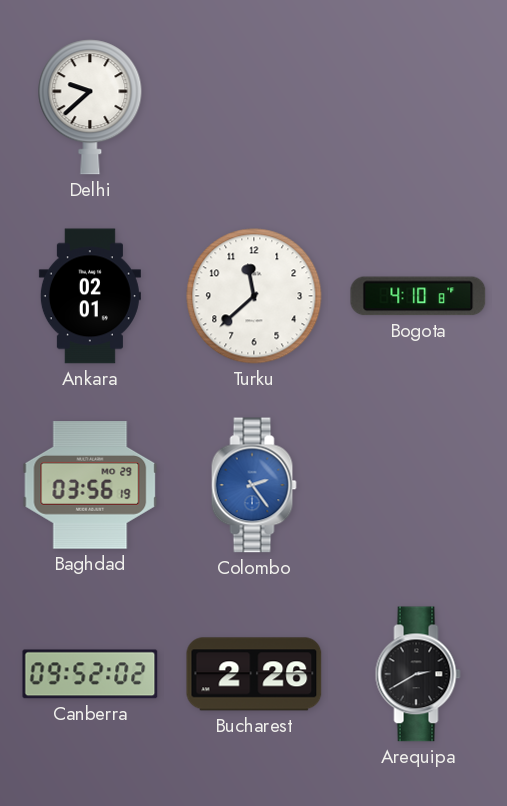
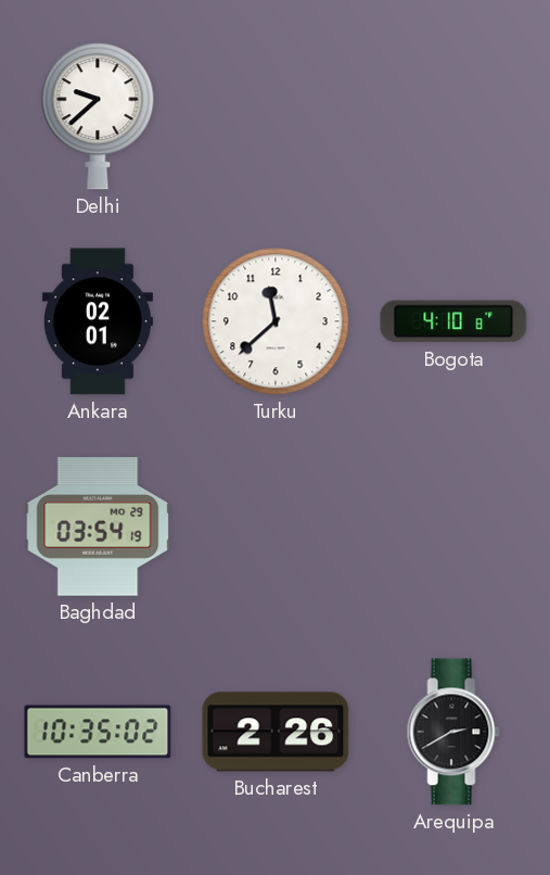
Baghdad: 03:56 -> 03:54 (98, 527)
Colombo: 2:24 -> none (254, 485)
Canberra: 09:52 -> 10:35 (98, 732)
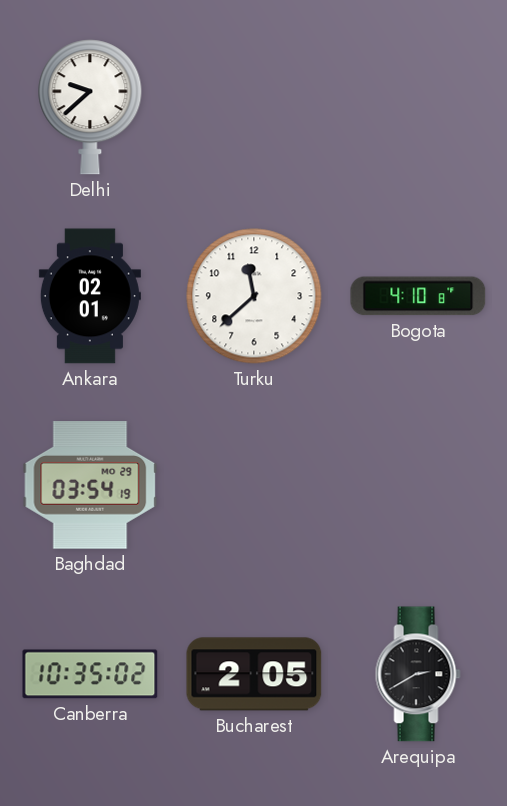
Bucharest: 2:26 -> 2:05 (254, 674)
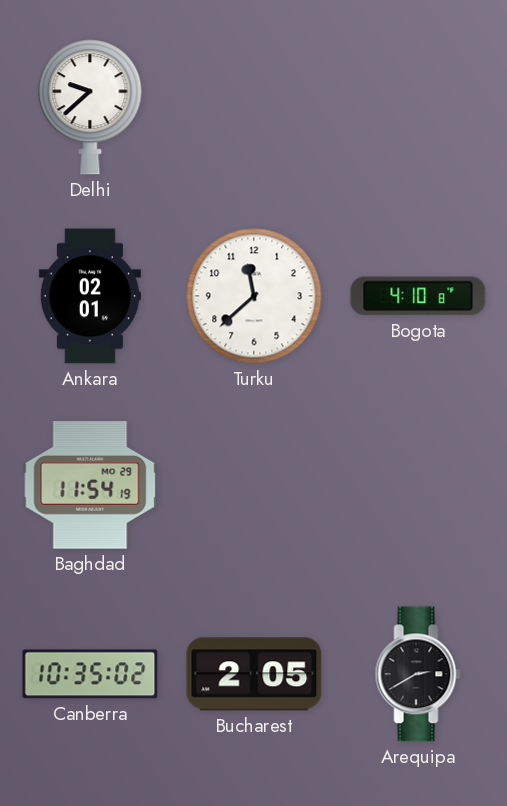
Baghdad: 03:54 -> 11:54 (90, 485)
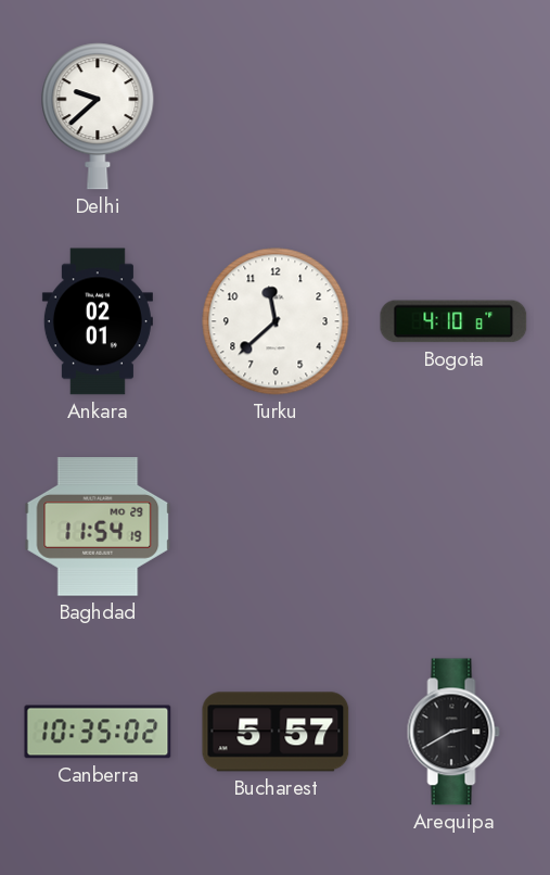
Bucharest: 2:05 -> 5:57 (276, 732)
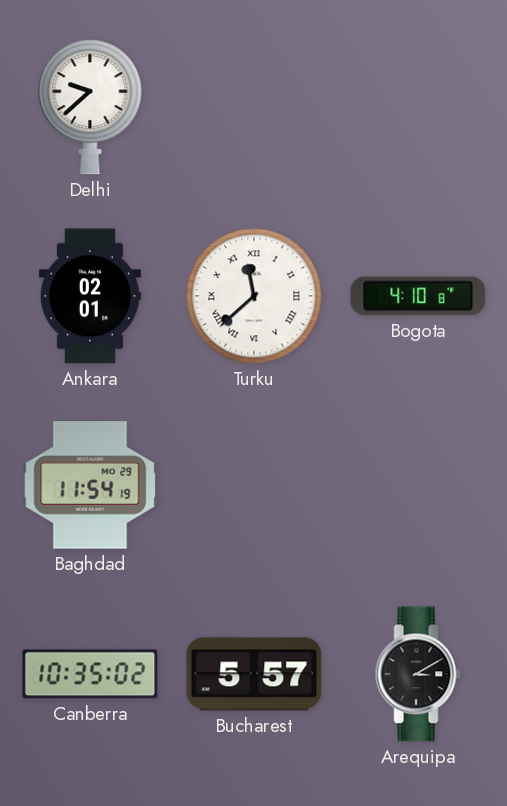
Turku numerals: Arabic -> Roman (254, 296)
Arequipa: 2:40 -> 3:10 (418, 674)
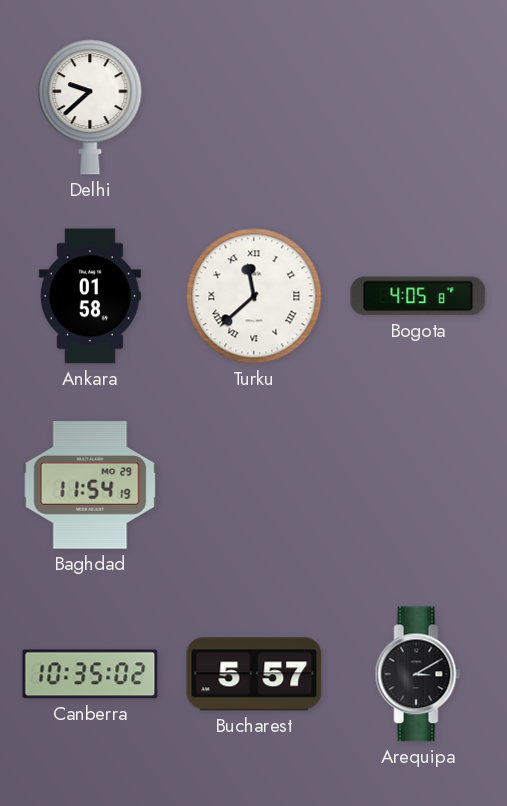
Ankara: 02:01 -> 01:58 (90, 296)
Bogota: 4:10 -> 4:05 (418, 296)
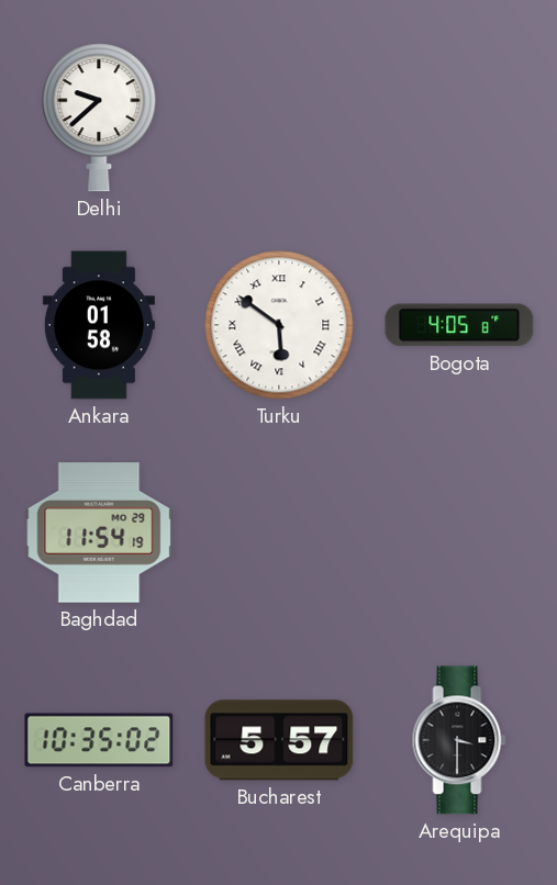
Turku: 11:38 -> 5:51 (279, 325)
Arequipa: 3:10 -> 3:30 (459, 740)
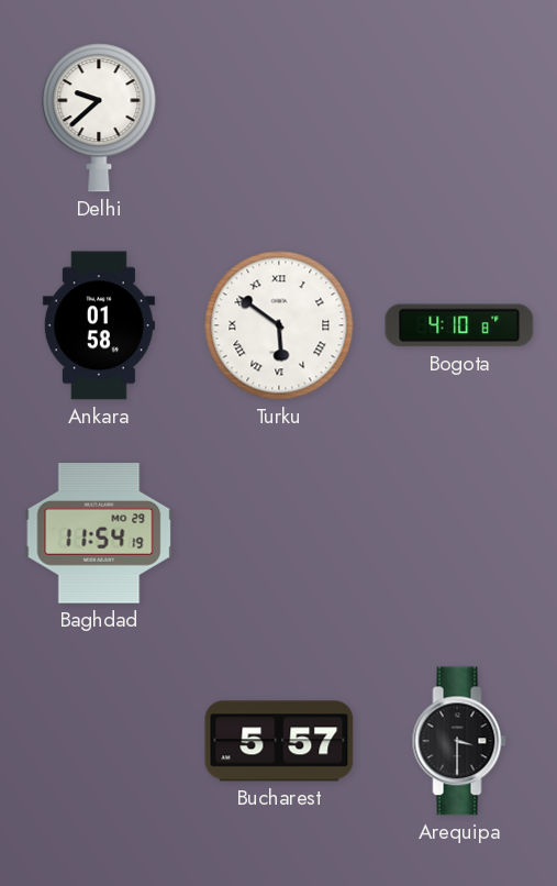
Bogota: 4:05 -> 4:10 (459, 325)
Canberra: 10:35 -> none (99, 740)
